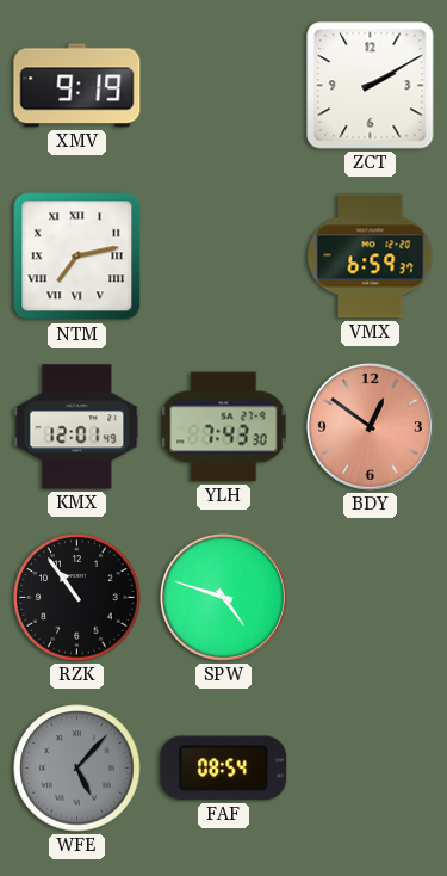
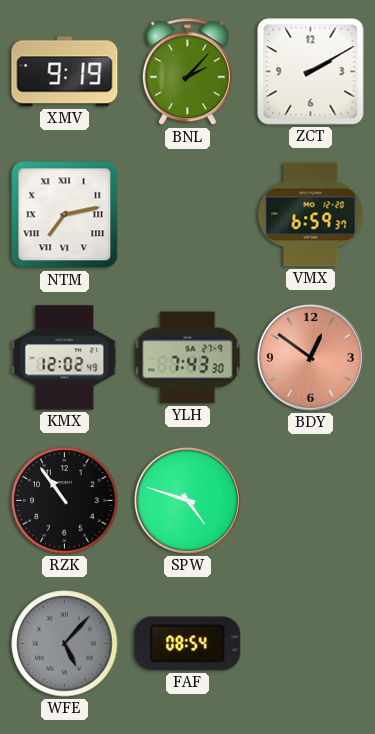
BNL: none -> 2:07 (187, 72)
KMX: 12:01 -> 12:02 (65, 358)
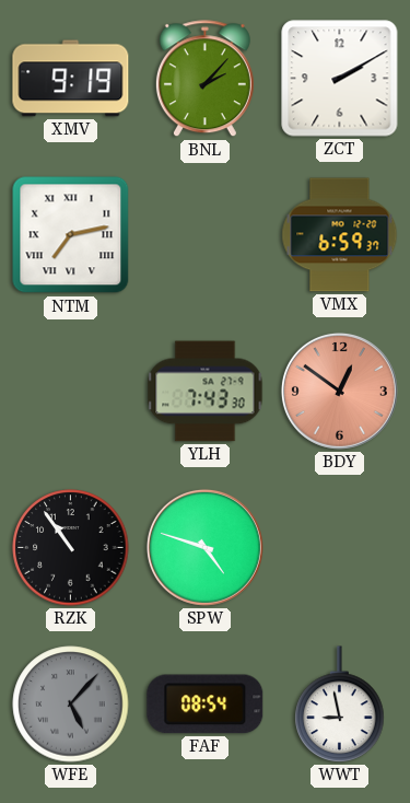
KMX: 12:02 -> none (65, 358)
WWT: none -> 8:58 (340, 705)
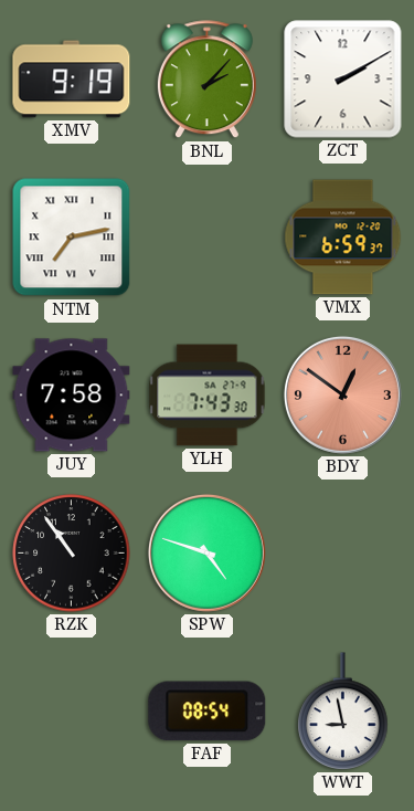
JUY: none -> 7:58 (72, 396)
WFE: 5:07 -> none (71, 705)
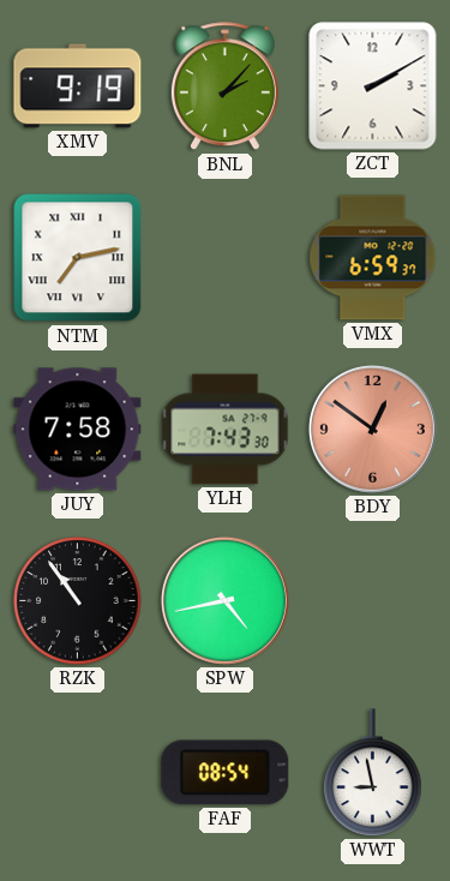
SPW: 4:48 -> 4:43 (224, 600)
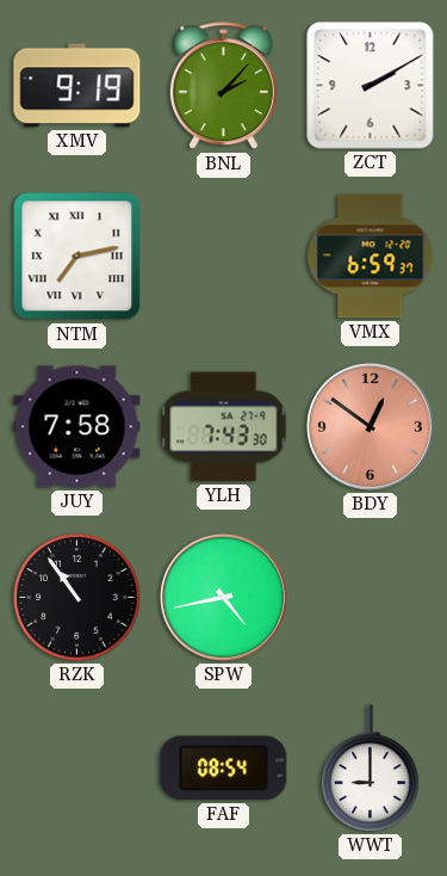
WWT: 8:58 -> 9:00 (371, 769)
